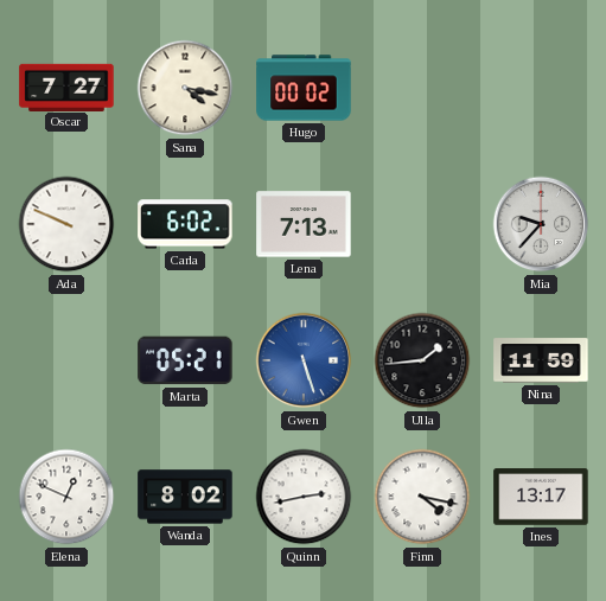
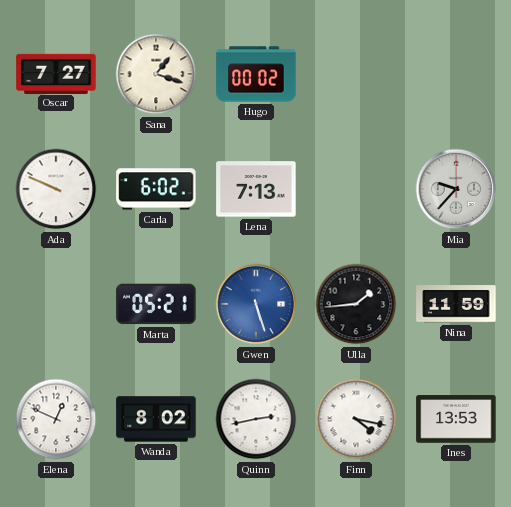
Sana: 4:17 -> 1:18 (156, 74)
Ines: 13:17 -> 13:53 (456, 419)
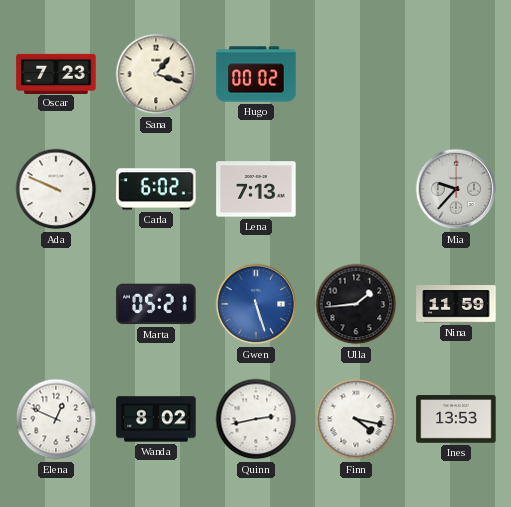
Oscar: 7:27 -> 7:23 (56, 73)
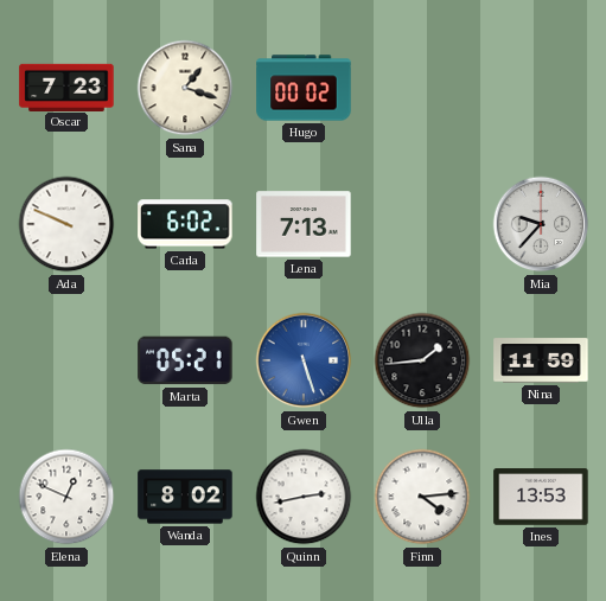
Finn: 4:17 -> 4:14 (422, 497)
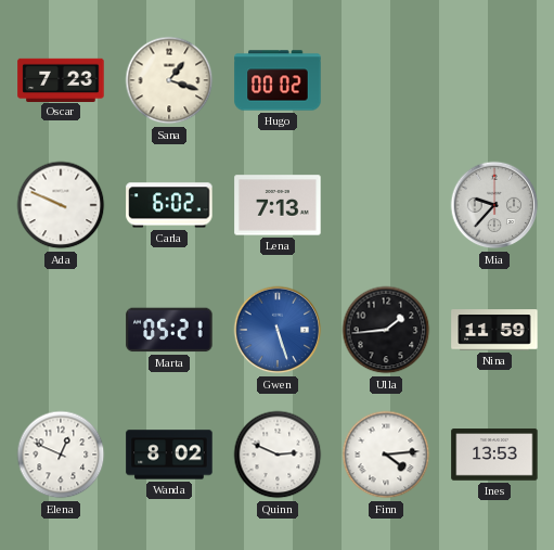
Quinn: 2:43 -> 2:49 (278, 455)
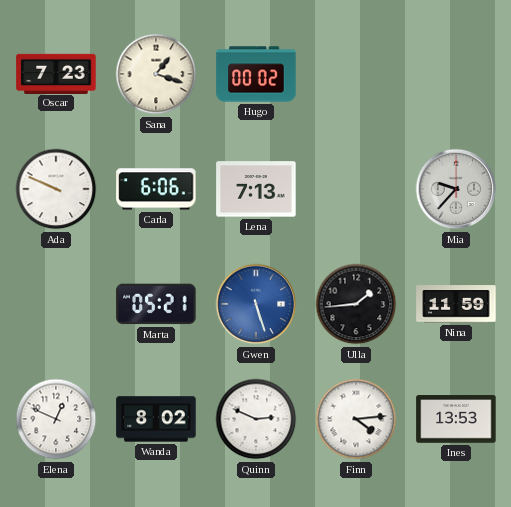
Carla: 6:02 -> 6:06 (156, 189)
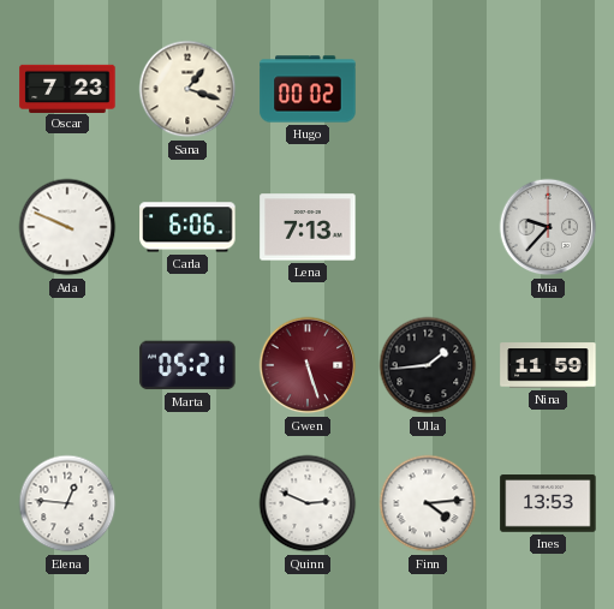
Gwen dial: blue -> burgundy (308, 365)
Elena: 12:49 -> 12:46 (67, 503)
Wanda: 8:02 -> none (156, 419)
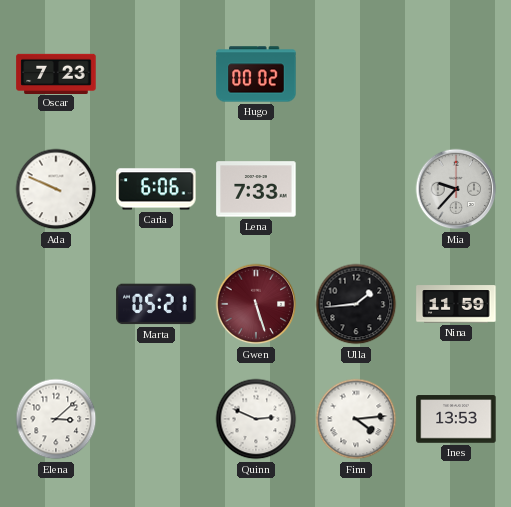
Sana: 1:18 -> none (187, 89)
Lena: 7:13 -> 7:33 (256, 189)
Elena: 12:46 -> 3:08 (56, 419)
